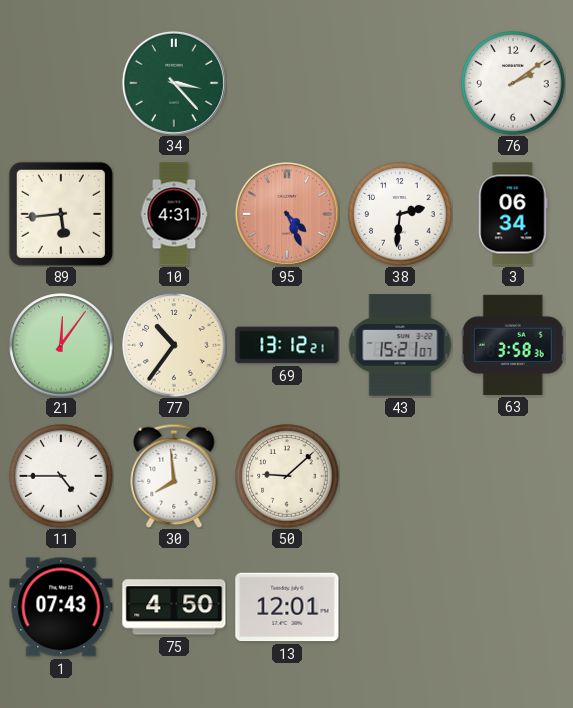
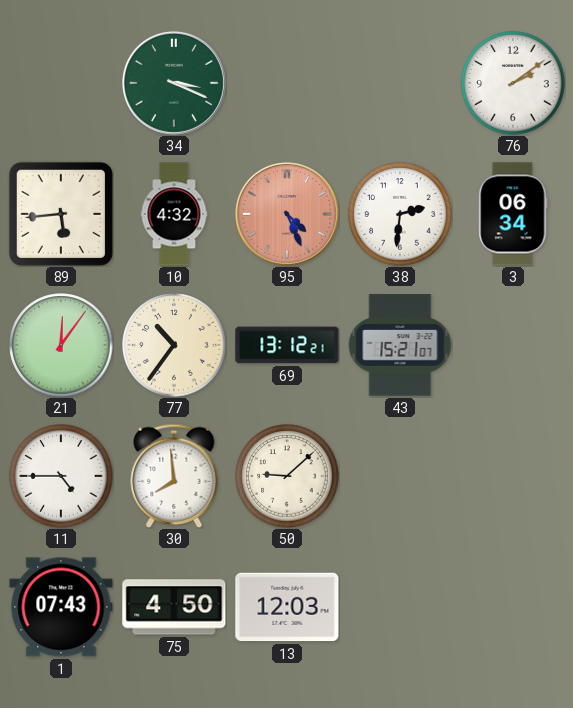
34: 3:23 -> 3:19 (174, 83)
10: 4:31 -> 4:32 (174, 214)
63: 3:58 -> none (513, 345)
13: 12:01 -> 12:03 (287, 607)
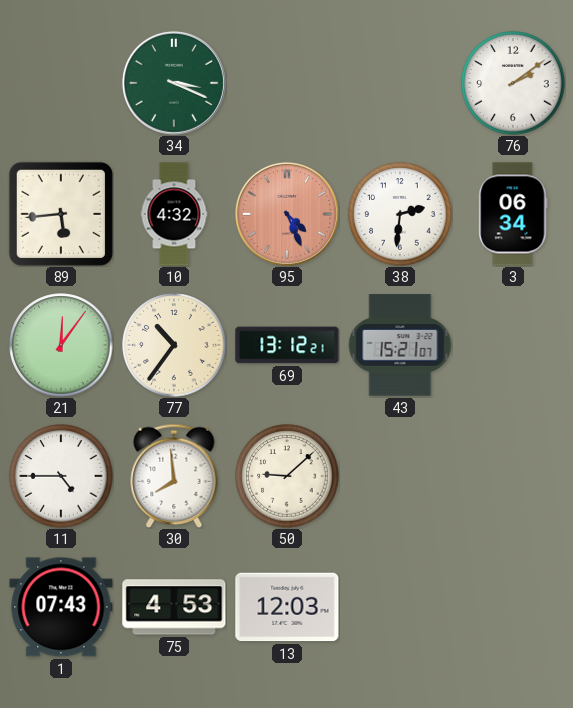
75: 4:50 -> 4:53 (174, 607)
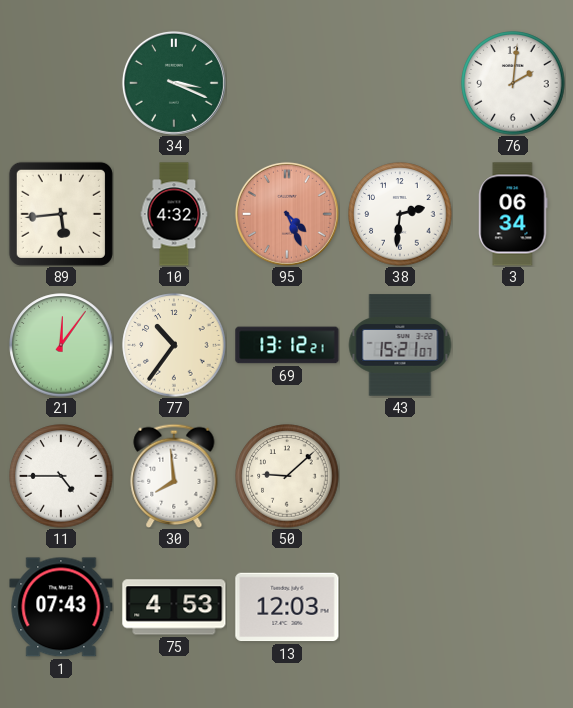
76: 2:09 -> 2:01 (513, 83)
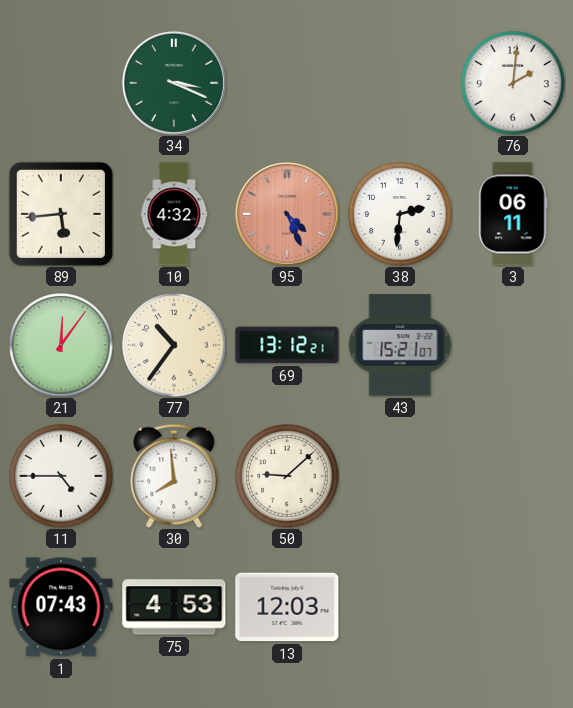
3: 06:34 -> 06:11 (513, 214)
